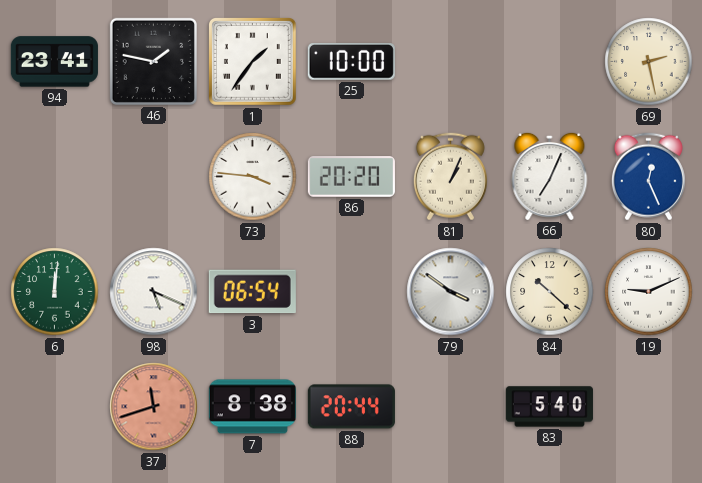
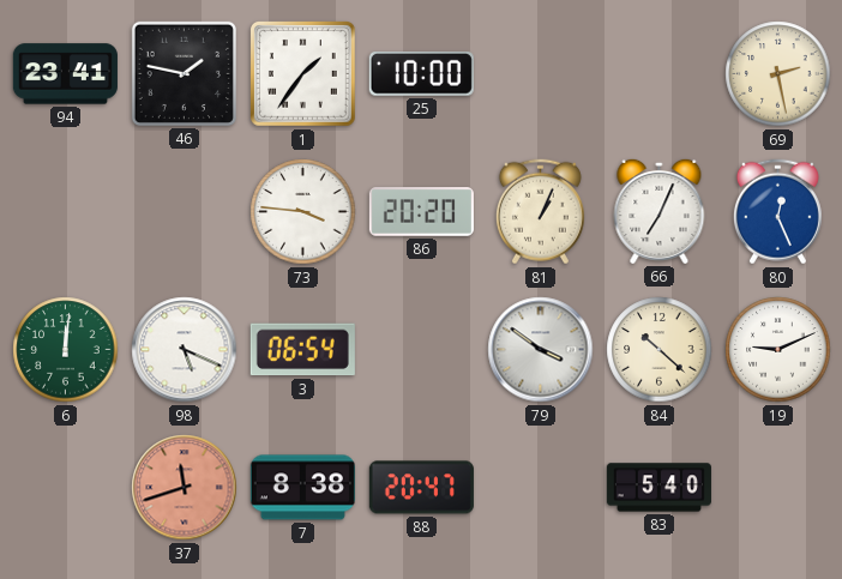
88: 20:44 -> 20:47 (421, 488)
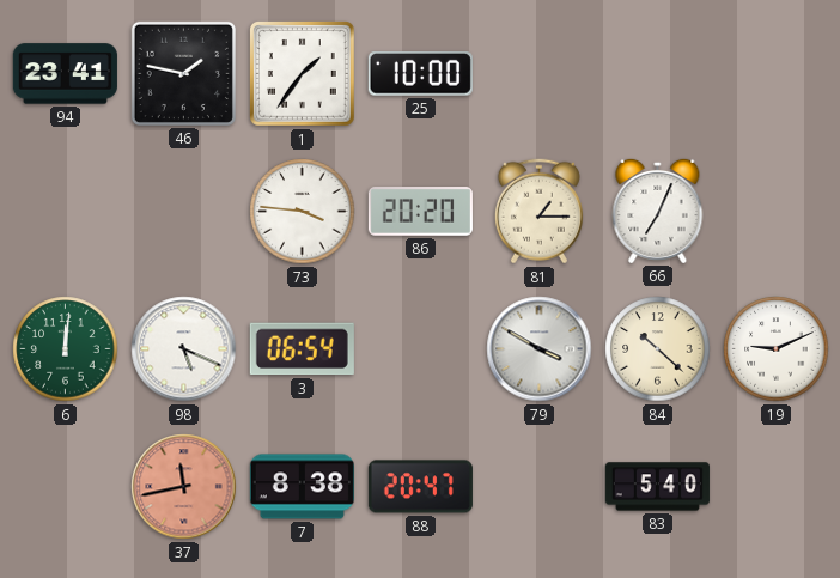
69: 2:28 -> none (778, 74)
81: 1:04 -> 1:15 (538, 212)
80: 12:26 -> none (777, 212)
79: 3:51 -> 3:50 (540, 349)
37: 11:42 -> 11:43 (184, 487)
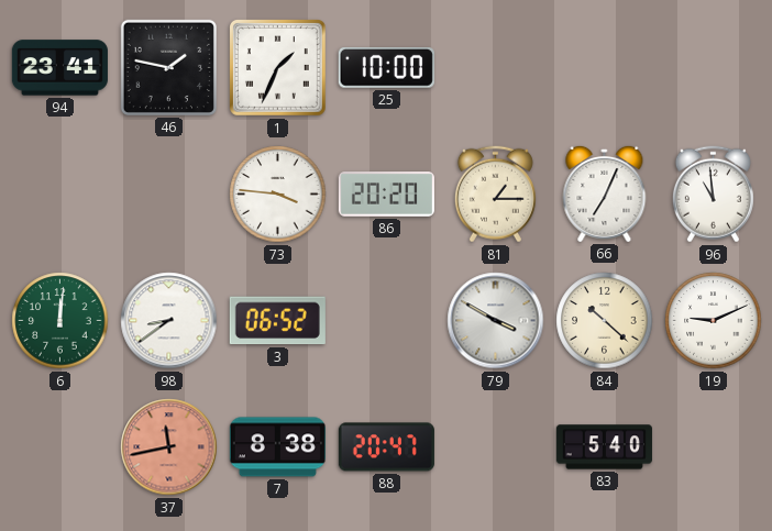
1: 1:36 -> 1:34 (278, 68)
96: none -> 10:59 (713, 195)
98: 5:19 -> 8:39 (169, 321)
3: 06:54 -> 06:52 (277, 321)
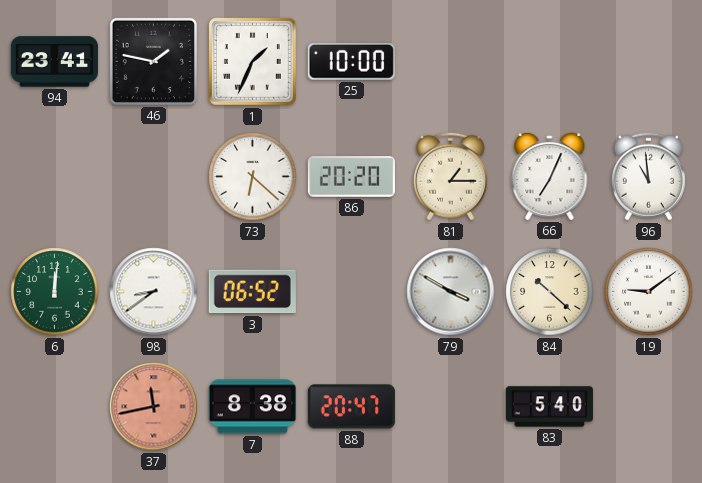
73: 3:46 -> 6:22 (253, 177)
19: 9:11 -> 9:09 (649, 292)
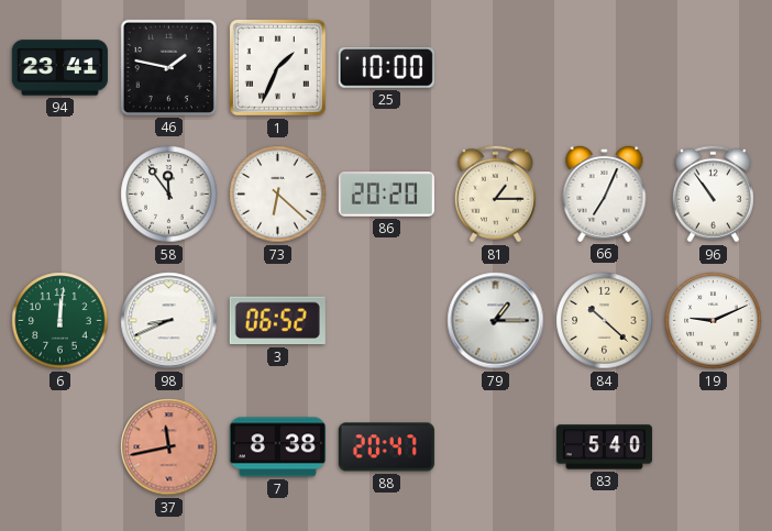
58: none -> 11:54 (169, 195)
96: 10:59 -> 10:54 (713, 195)
98: 8:39 -> 8:41 (169, 321)
79: 3:50 -> 1:15 (496, 321)
19: 9:09 -> 9:11 (714, 321)
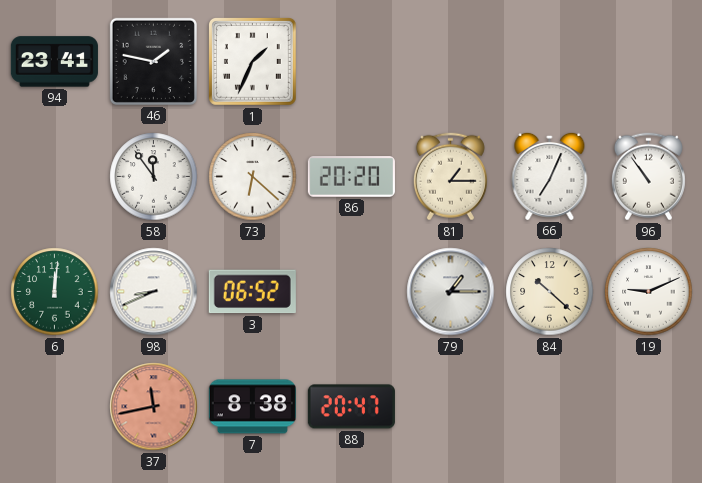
25: 10:00 -> none (386, 68)
83: 5:40 -> none (604, 447)
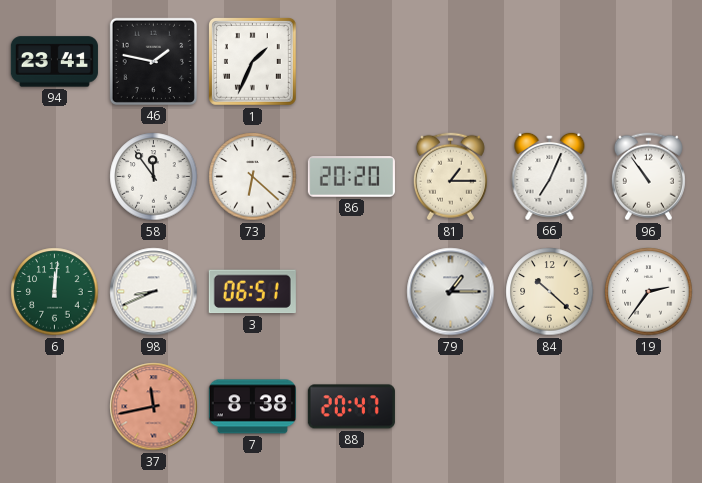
3: 06:52 -> 06:51 (252, 292)
19: 9:11 -> 2:36 (649, 292)
